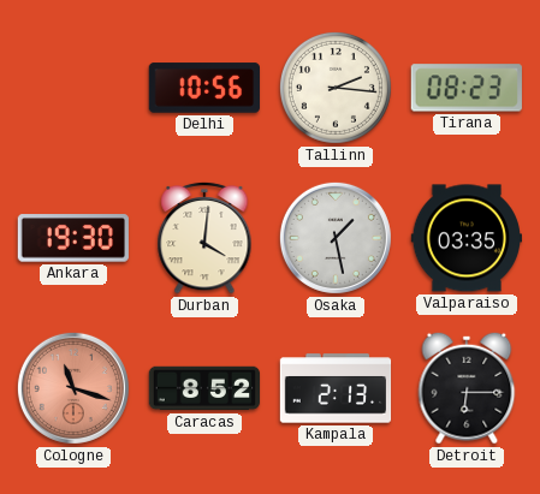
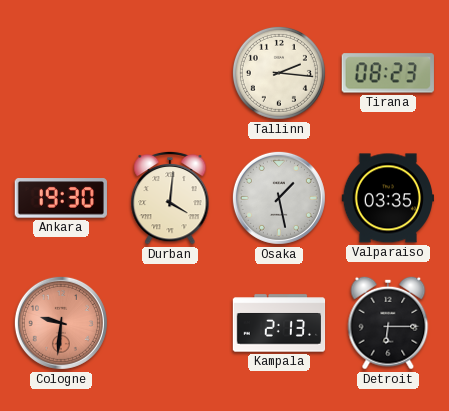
Delhi: 10:56 -> none (203, 88)
Cologne: 11:18 -> 9:31 (61, 323)
Caracas: 8:52 -> none (204, 388)
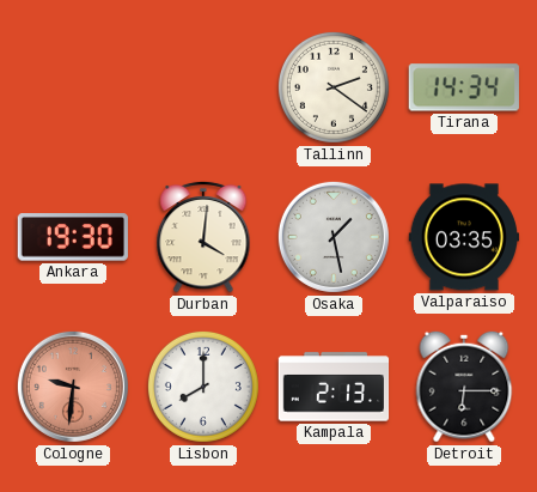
Tallinn: 2:16 -> 2:21 (334, 87)
Tirana: 08:23 -> 14:34 (464, 87)
Lisbon: none -> 8:00 (203, 387)
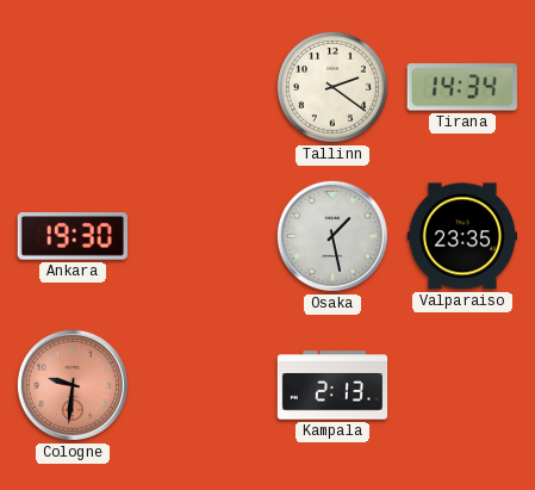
Durban: 4:01 -> none (203, 237)
Valparaiso: 03:35 -> 23:35 (461, 236)
Lisbon: 8:00 -> none (203, 387)
Detroit: 6:15 -> none (464, 387)
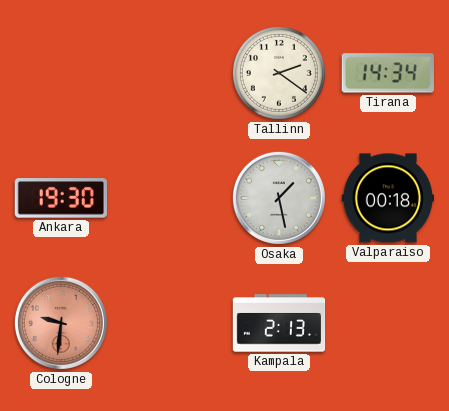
Valparaiso: 23:35 -> 00:18 (387, 198)
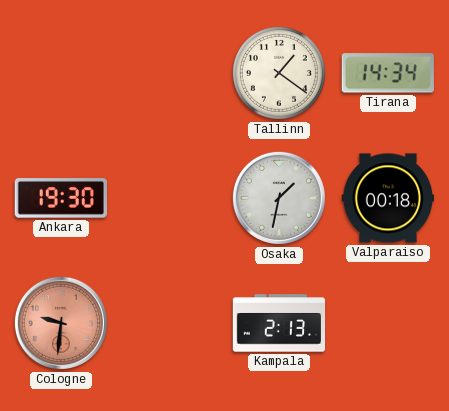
Tallinn: 2:21 -> 1:21 (279, 73)
Osaka: 1:28 -> 1:32 (279, 198)
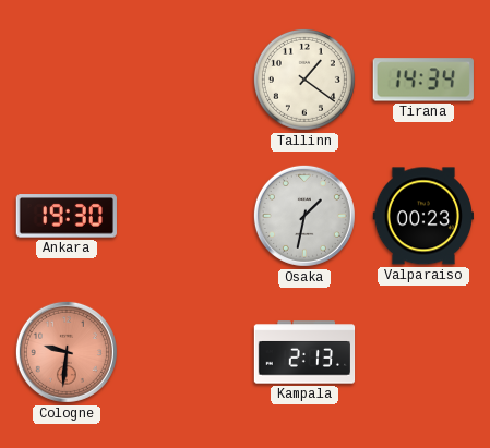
Valparaiso: 00:18 -> 00:23 (422, 216)
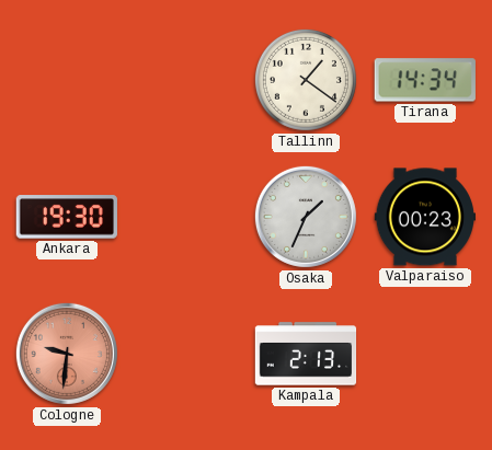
Osaka: 1:32 -> 1:34 (306, 217)
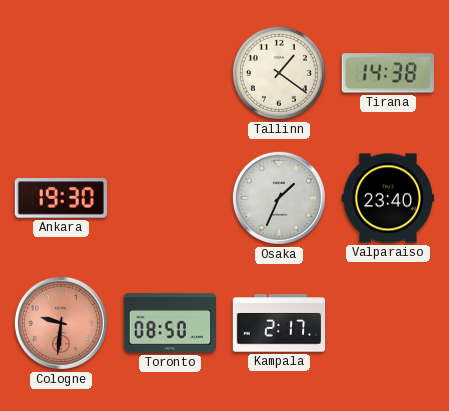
Tirana: 14:34 -> 14:38 (388, 73)
Valparaiso: 00:23 -> 23:40 (387, 198)
Toronto: none -> 08:50 (169, 323)
Kampala: 2:13 -> 2:17 (279, 323)
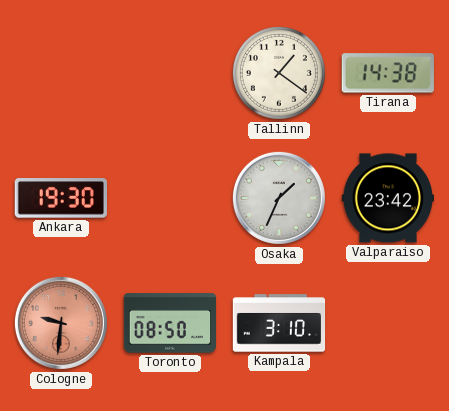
Valparaiso: 23:40 -> 23:42 (387, 198)
Kampala: 2:17 -> 3:10 (279, 323)
